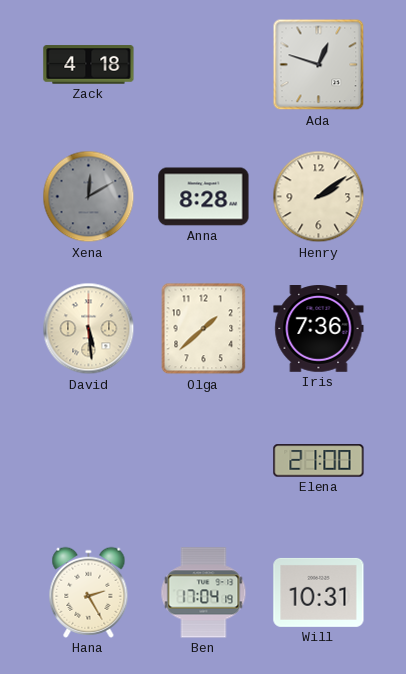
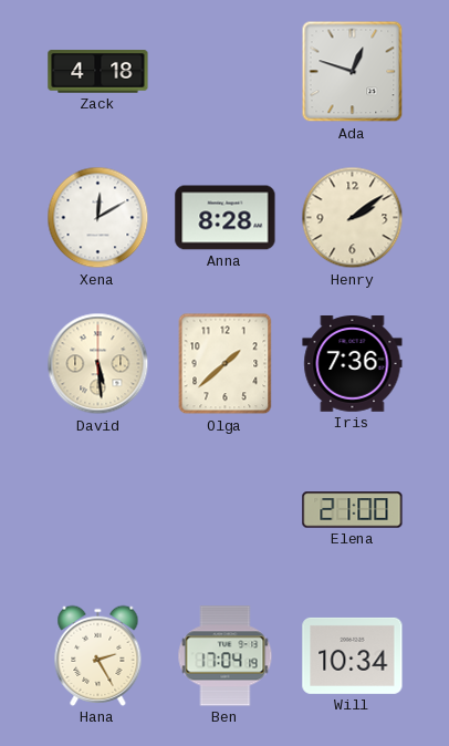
Xena dial: grey -> white (98, 218)
Will: 10:31 -> 10:34 (353, 655)
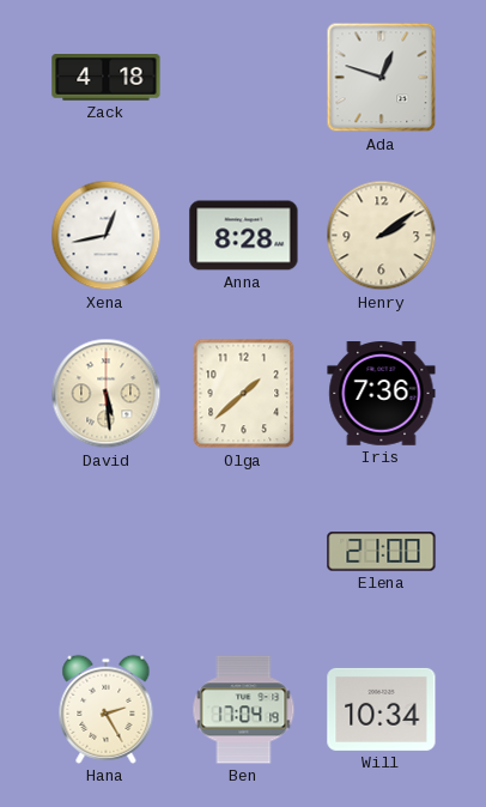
Xena: 12:10 -> 12:43 (107, 236)
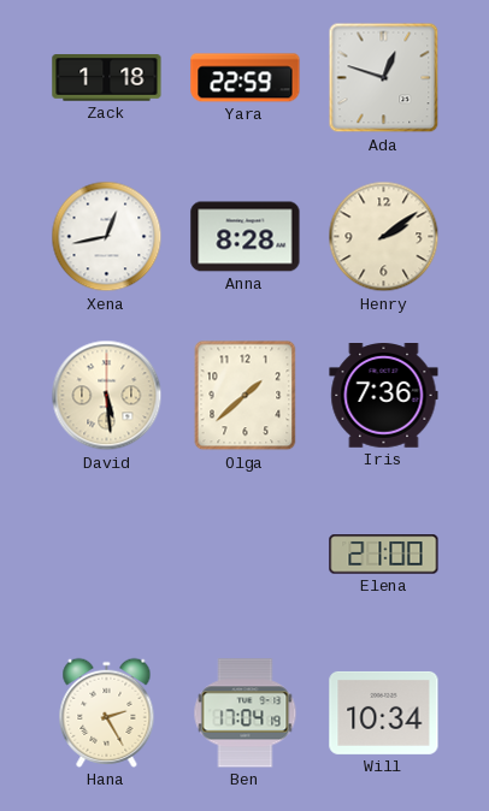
Zack: 4:18 -> 1:18 (107, 78)
Yara: none -> 22:59 (246, 78)
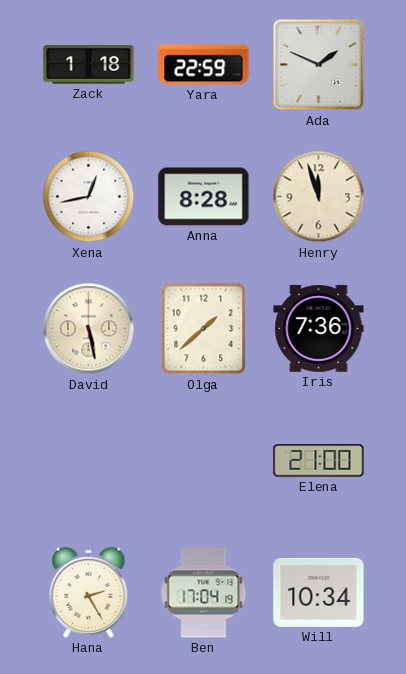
Ada: 12:48 -> 1:49 (319, 65)
Henry: 2:09 -> 11:57 (319, 197)
David: 5:29 -> 5:28 (89, 329)
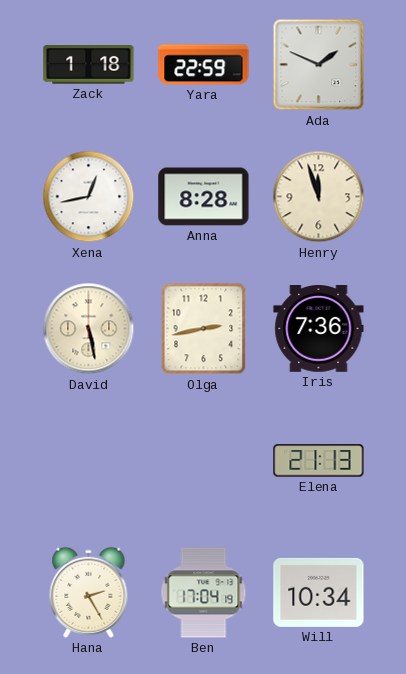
Olga: 1:38 -> 2:43 (204, 329)
Elena: 21:00 -> 21:13 (319, 461)
